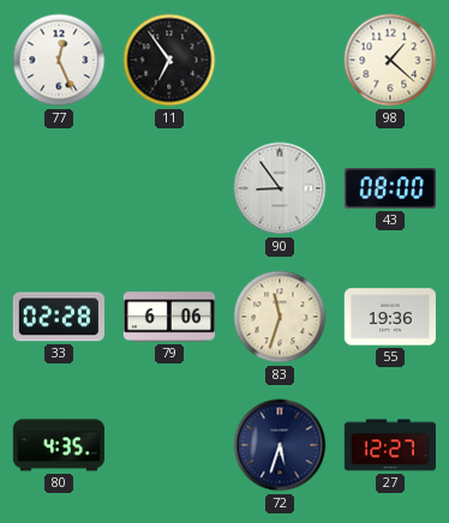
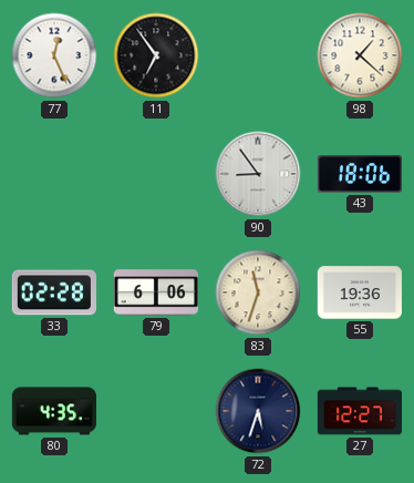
43: 08:00 -> 18:06 (360, 174)
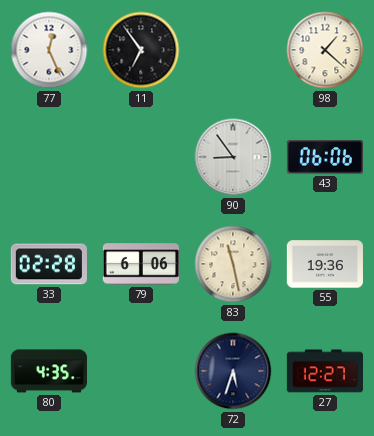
43: 18:06 -> 06:06 (325, 157)
83: 11:33 -> 11:28 (233, 264)
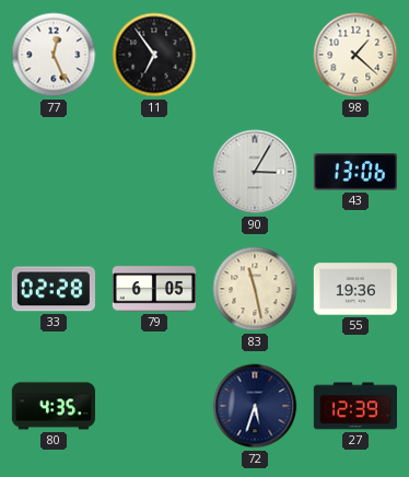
90: 8:54 -> 3:05 (255, 172)
43: 06:06 -> 13:06 (355, 172)
79: 6:06 -> 6:05 (154, 289)
27: 12:27 -> 12:39 (355, 406)
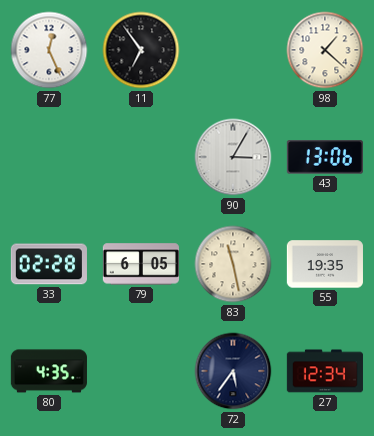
55: 19:36 -> 19:35 (325, 264)
72: 5:33 -> 5:36 (233, 371)
27: 12:39 -> 12:34 (325, 371)
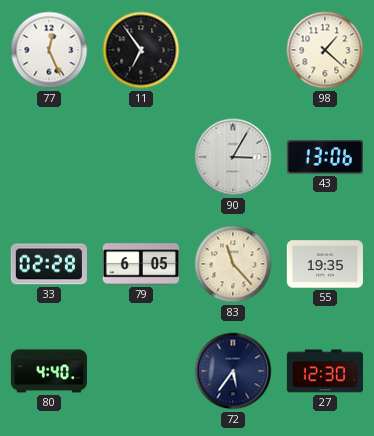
83: 11:28 -> 11:23 (233, 264)
80: 4:35 -> 4:40 (49, 371)
27: 12:34 -> 12:30 (325, 371)
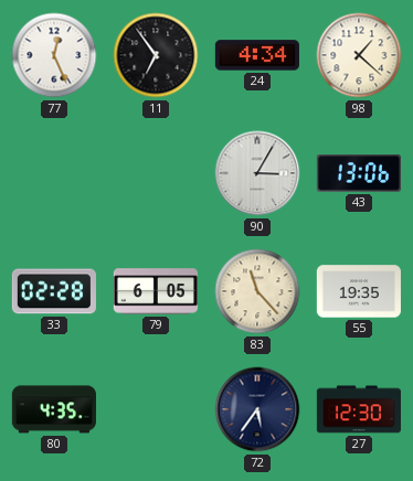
24: none -> 4:34 (257, 55)
80: 4:40 -> 4:35 (54, 409)
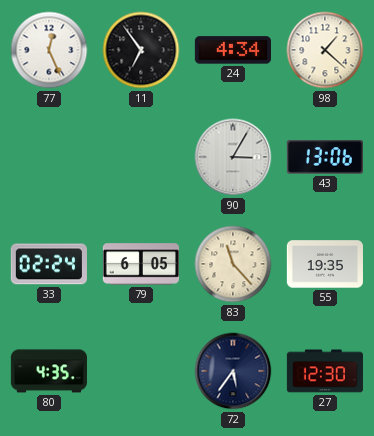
33: 02:28 -> 02:24 (49, 264)
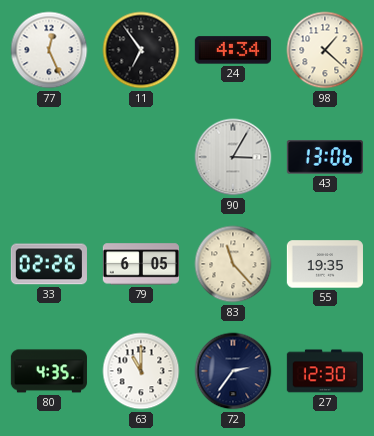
33: 02:24 -> 02:26 (49, 264)
63: none -> 11:00 (141, 371)
72: 5:36 -> 2:36 (233, 371)
